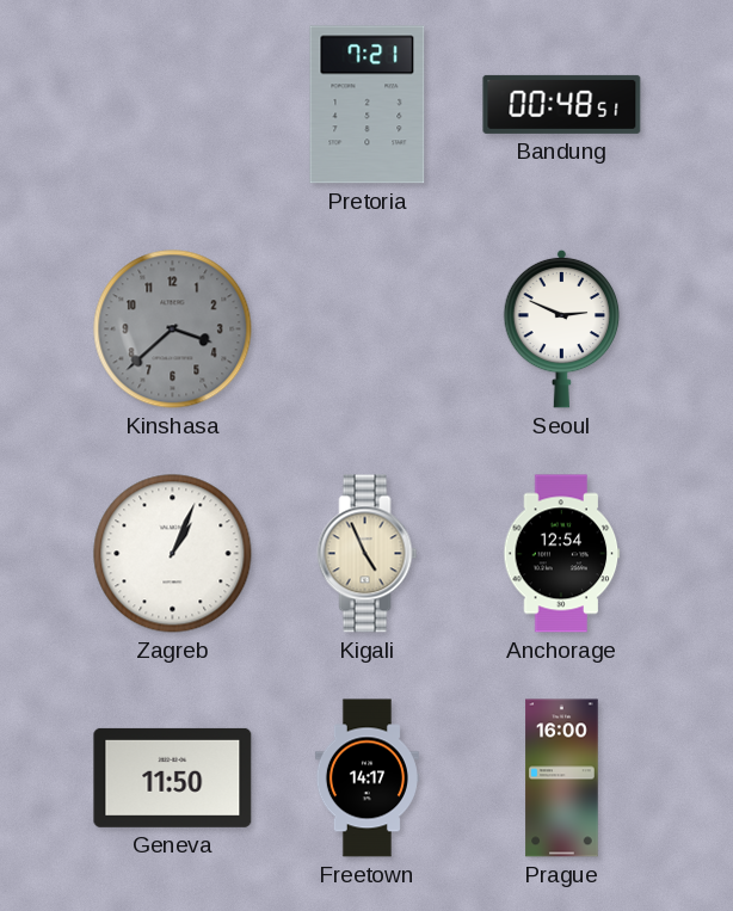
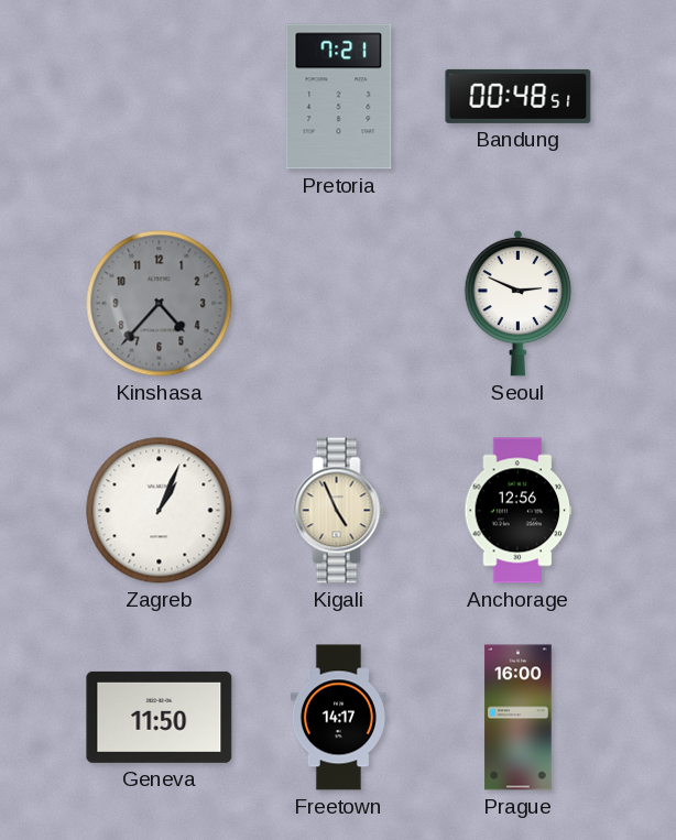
Kinshasa: 3:38 -> 4:37 (160, 304)
Anchorage: 12:54 -> 12:56 (519, 511)
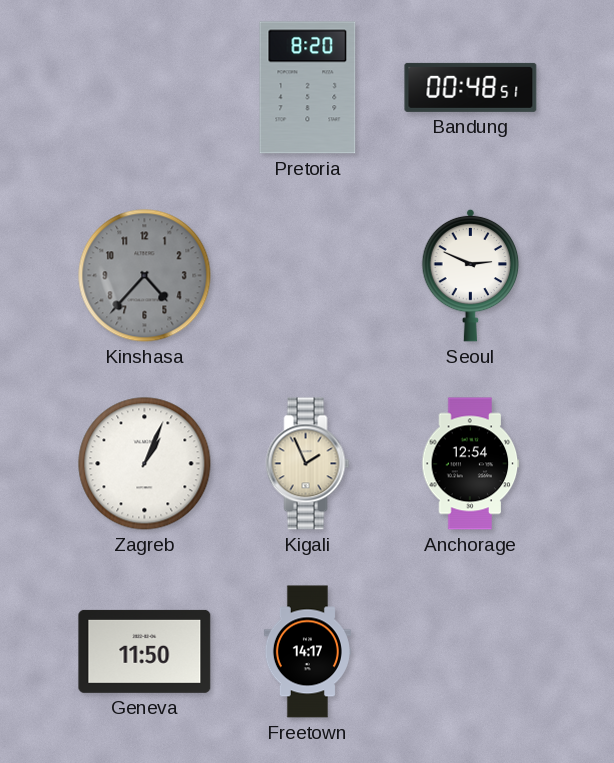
Pretoria: 7:21 -> 8:20 (308, 88)
Kigali: 4:56 -> 1:56 (308, 464)
Anchorage: 12:56 -> 12:54 (471, 464)
Prague: 16:00 -> none (519, 718)
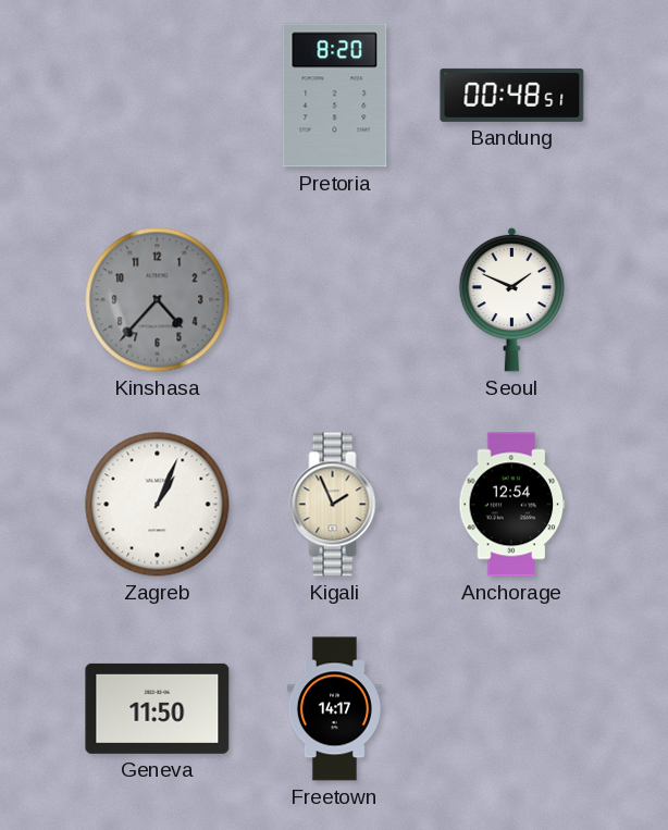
Seoul: 2:49 -> 1:49 (512, 299)
